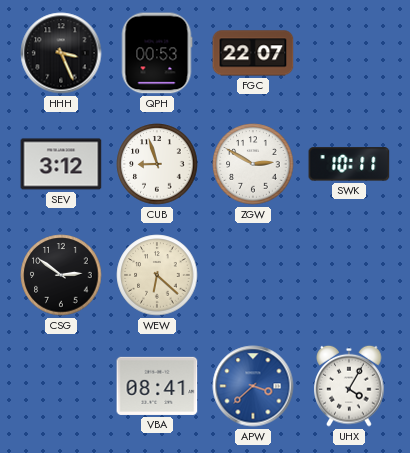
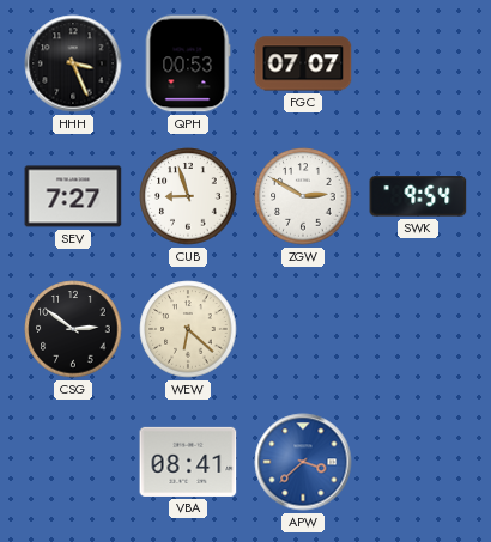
FGC: 22:07 -> 07:07 (303, 63)
SEV: 3:12 -> 7:27 (73, 196)
SWK: 10:11 -> 9:54 (418, 196)
UHX: 4:05 -> none (349, 386)
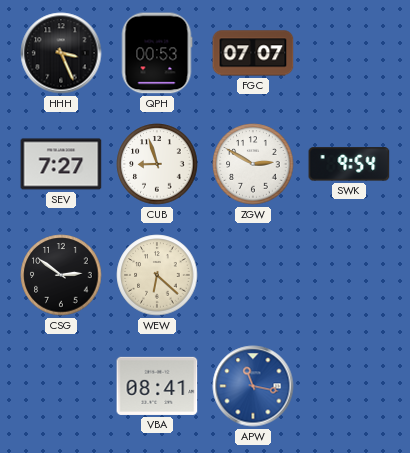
APW: 3:38 -> 11:17 (253, 386)
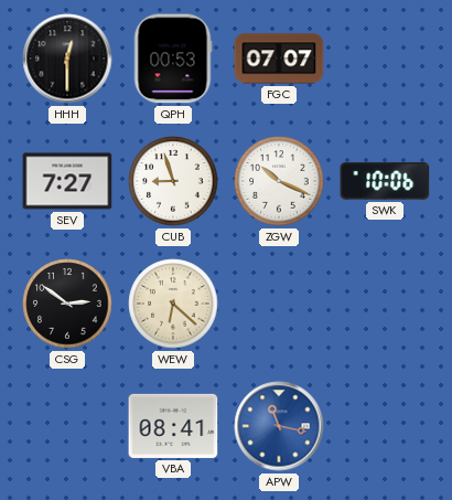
HHH: 3:26 -> 12:30 (67, 58)
ZGW: 2:50 -> 10:19 (279, 181)
SWK: 9:54 -> 10:06 (385, 181)
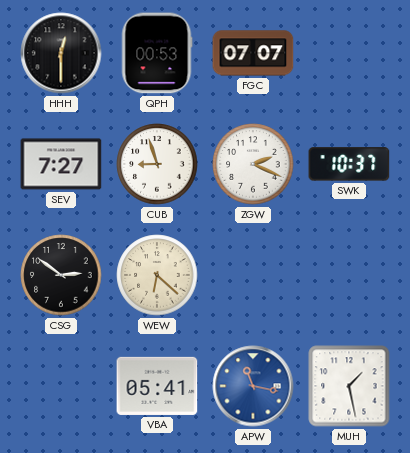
ZGW: 10:19 -> 2:19 (253, 164)
SWK: 10:06 -> 10:37 (349, 164)
VBA: 08:41 -> 05:41 (157, 386)
MUH: none -> 1:28 (349, 386)
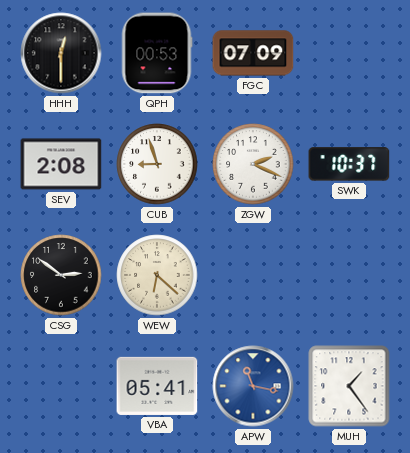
FGC: 07:07 -> 07:09 (253, 53)
SEV: 7:27 -> 2:08 (61, 164)
MUH: 1:28 -> 1:24 (349, 386)
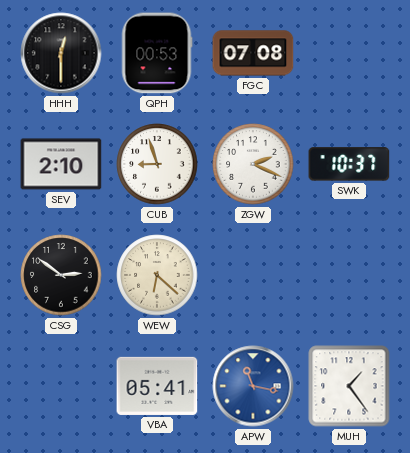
FGC: 07:09 -> 07:08 (253, 53)
SEV: 2:08 -> 2:10 (61, 164)
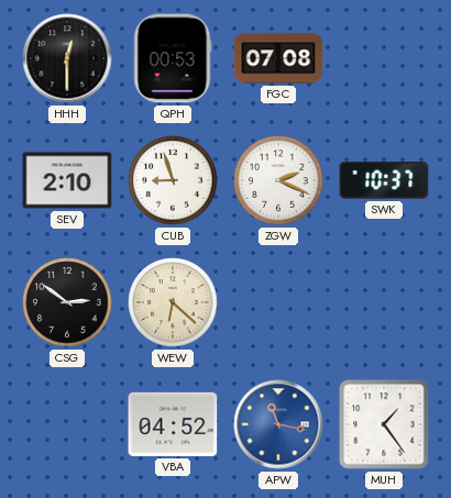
VBA: 05:41 -> 04:52 (173, 424)
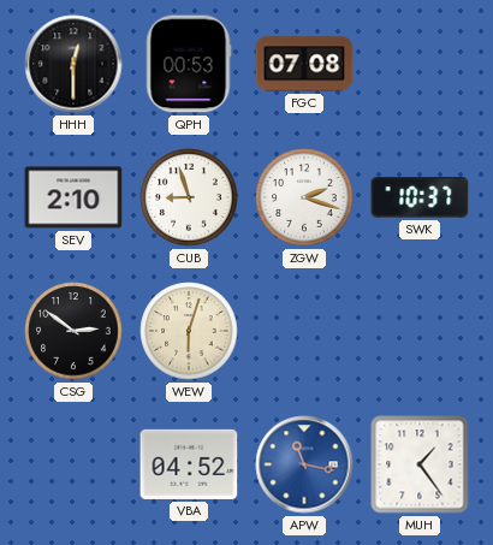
ZGW: 2:19 -> 2:18 (304, 197)
WEW: 6:22 -> 6:03 (189, 331)
